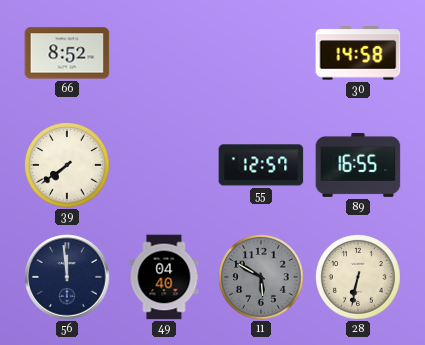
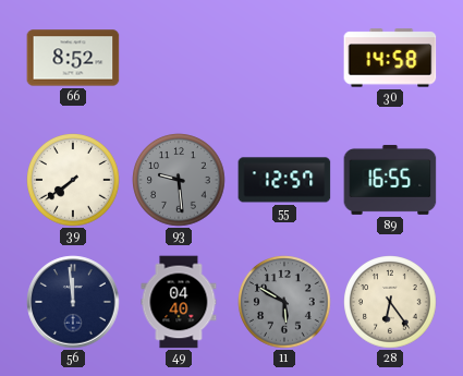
93: none -> 9:29 (179, 180)
28: 6:32 -> 6:24 (390, 302)
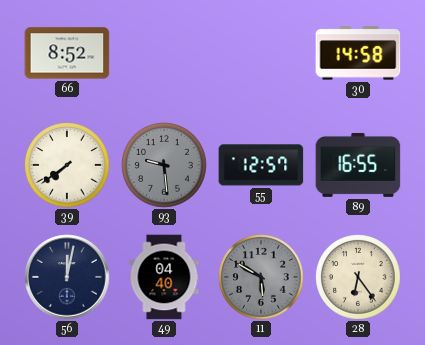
56: 11:59 -> 12:02 (67, 277)
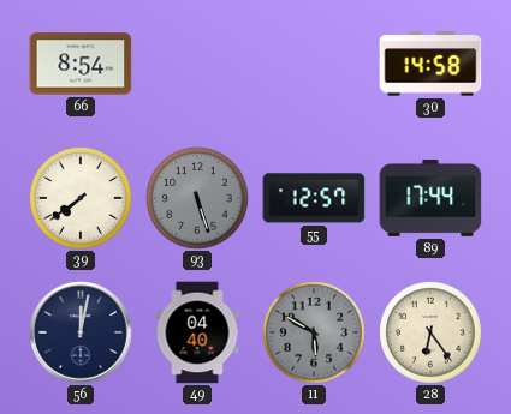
66: 8:52 -> 8:54 (81, 64)
93: 9:29 -> 5:27 (197, 198)
89: 16:55 -> 17:44 (430, 198)
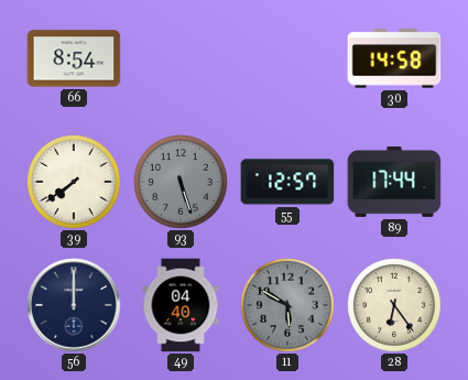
56: 12:02 -> 12:00 (74, 305)
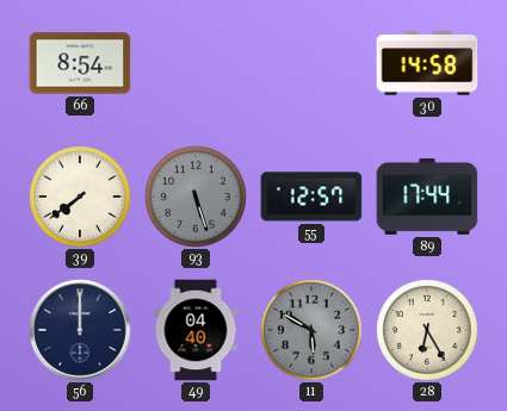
28: 6:24 -> 6:25 (427, 330)
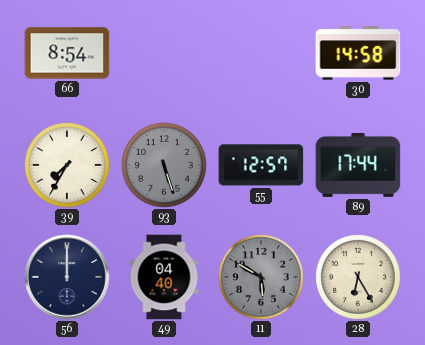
39: 7:39 -> 7:35 (67, 165)
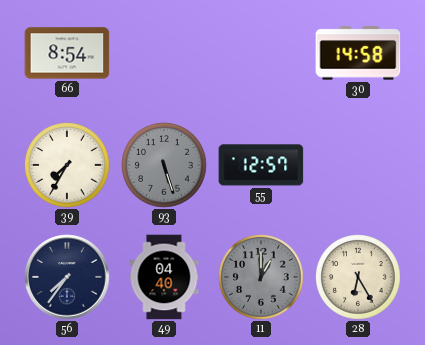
89: 17:44 -> none (358, 165)
56: 12:00 -> 7:36 (67, 277)
11: 5:50 -> 1:00 (261, 277)
